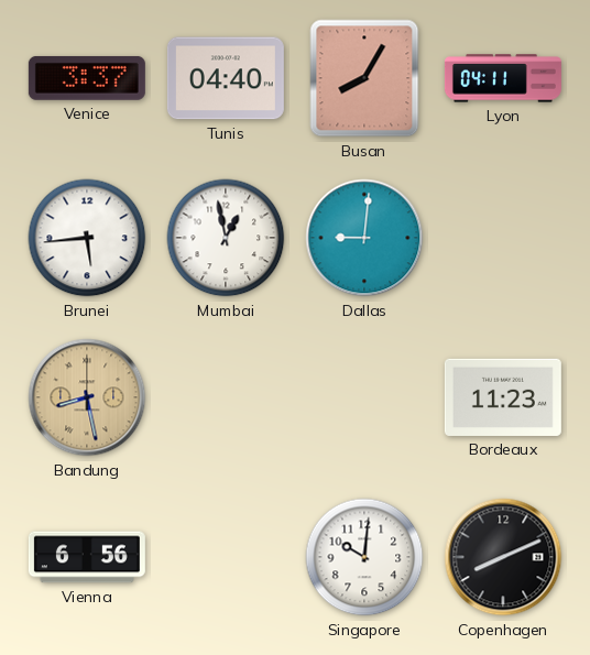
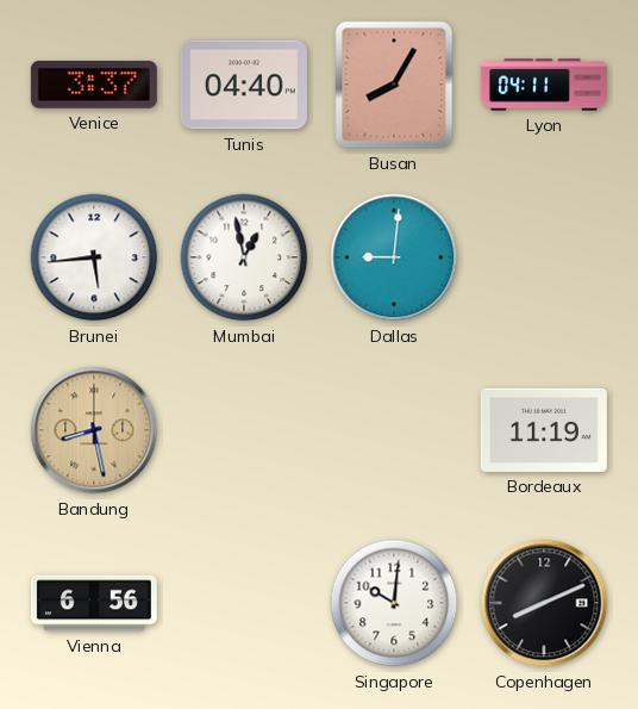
Bordeaux: 11:23 -> 11:19 (544, 430)
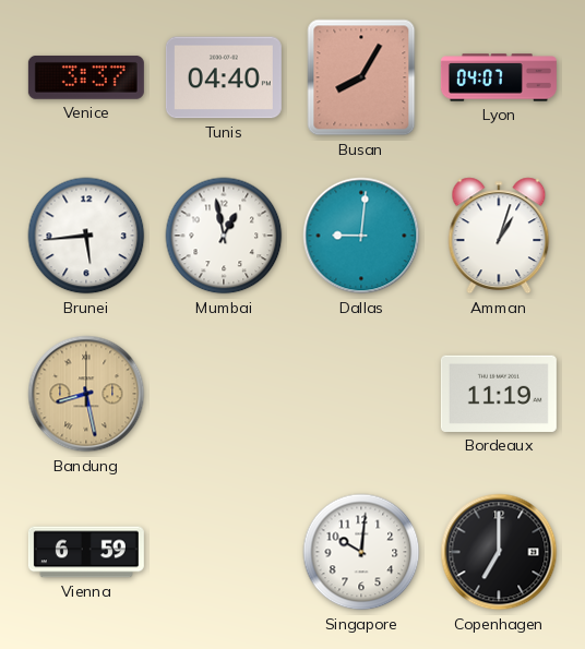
Lyon: 04:11 -> 04:07 (499, 77)
Amman: none -> 1:03 (499, 236)
Vienna: 6:56 -> 6:59 (86, 552)
Copenhagen: 8:11 -> 7:00 (499, 552)
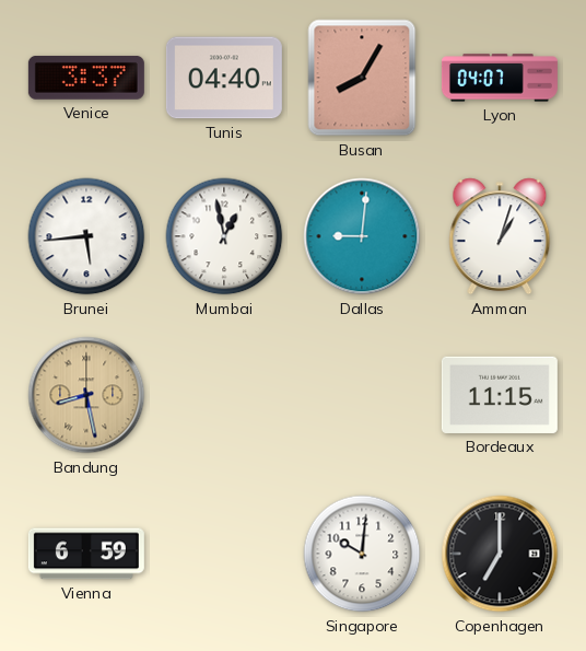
Bordeaux: 11:19 -> 11:15 (500, 395)
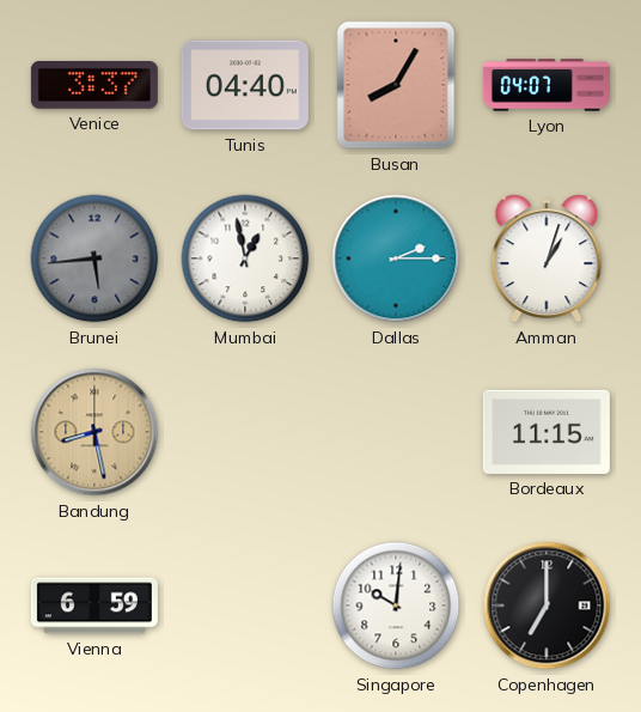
Brunei dial: white -> grey (94, 258)
Dallas: 9:01 -> 2:15 (396, 258)
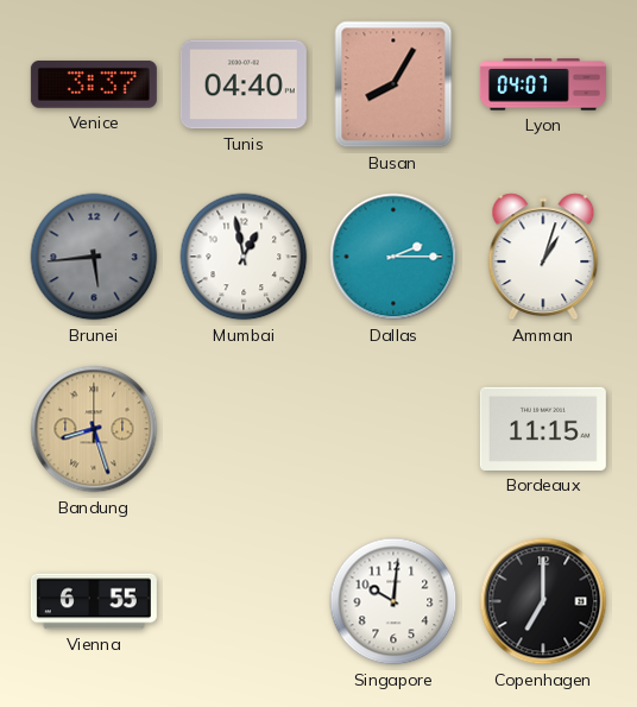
Bandung: 8:28 -> 8:27 (94, 429)
Vienna: 6:59 -> 6:55 (94, 601)
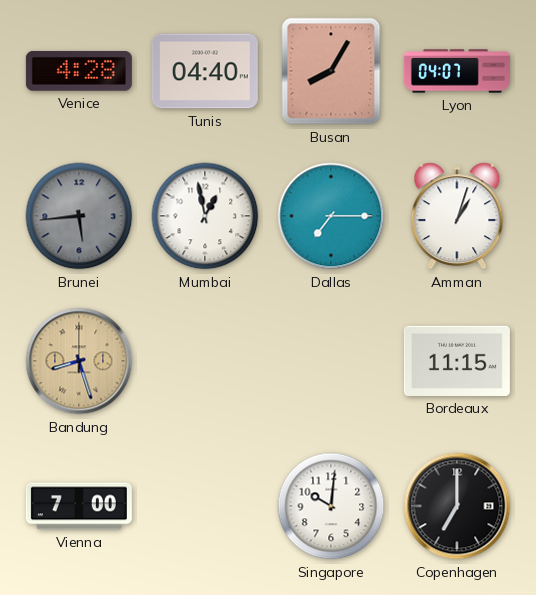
Venice: 3:37 -> 4:28 (79, 71)
Dallas: 2:15 -> 7:15 (331, 216)
Vienna: 6:55 -> 7:00 (79, 506)
